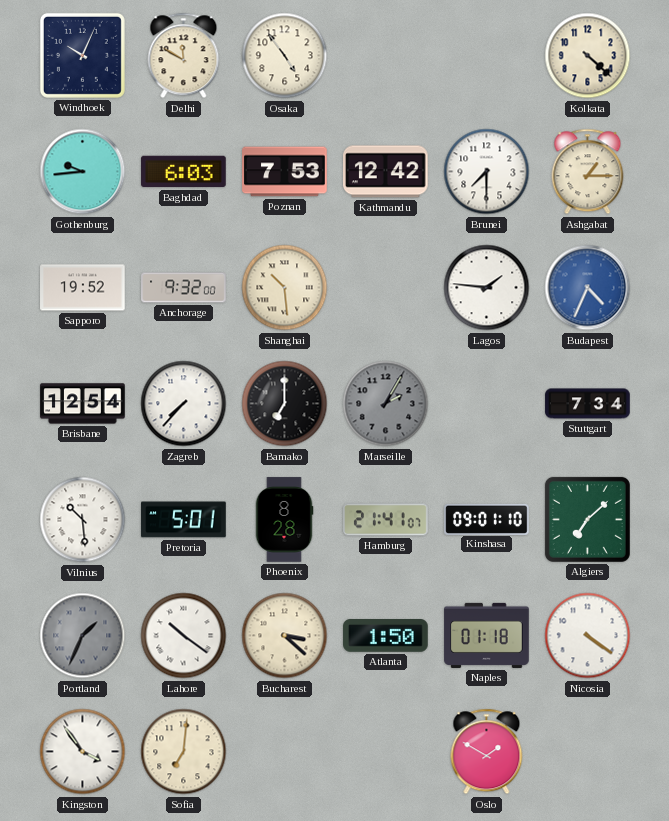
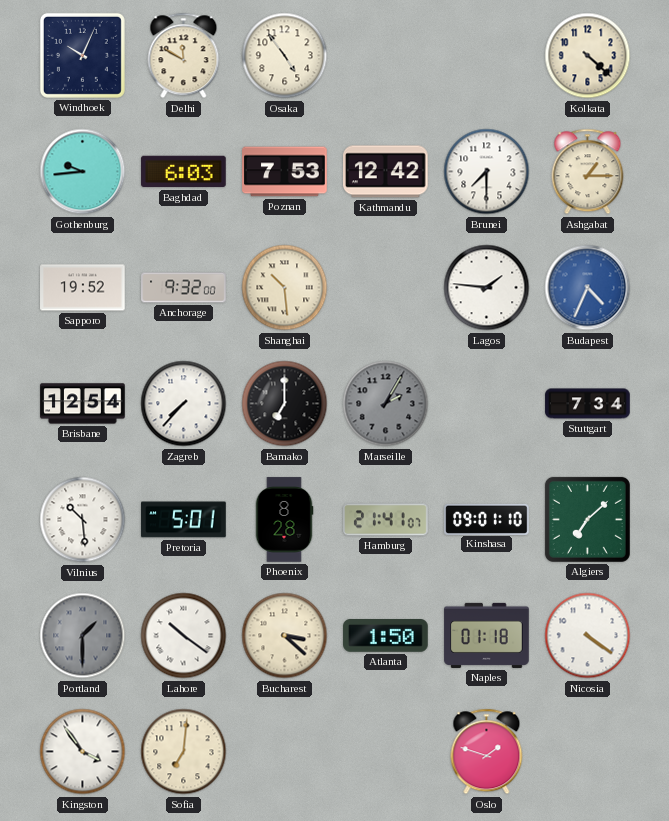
Portland: 1:34 -> 1:30 (83, 636)
Oslo: 1:50 -> 1:48 (487, 752)
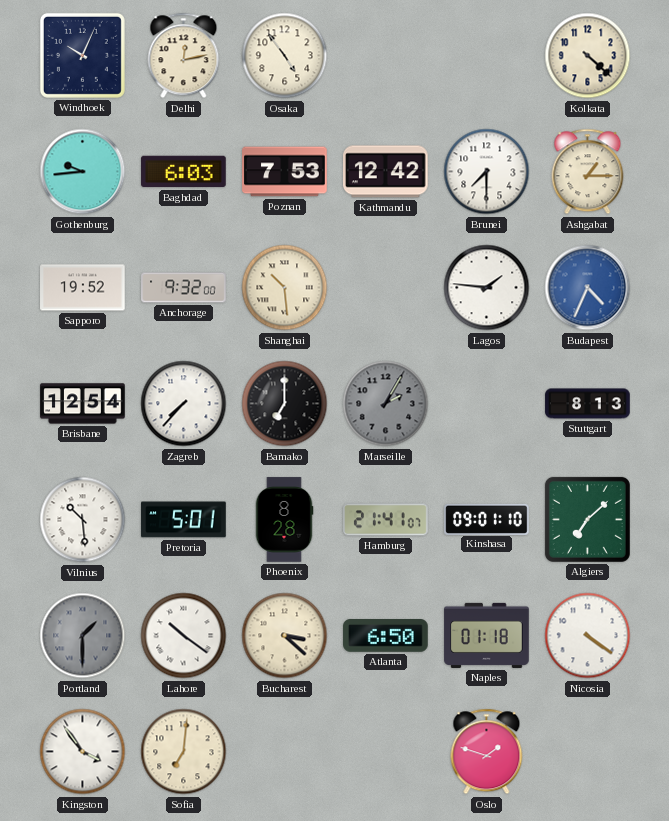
Delhi: 11:50 -> 12:13 (184, 56)
Stuttgart: 7:34 -> 8:13 (588, 404)
Atlanta: 1:50 -> 6:50 (386, 636)
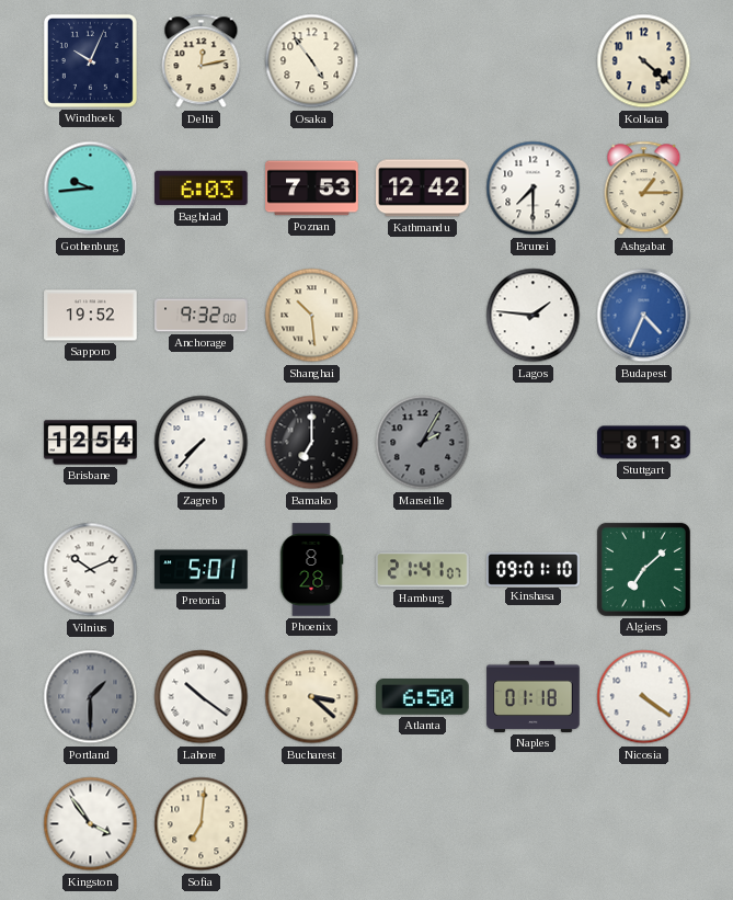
Vilnius: 10:29 -> 10:11 (91, 570)
Oslo: 1:48 -> none (487, 752)
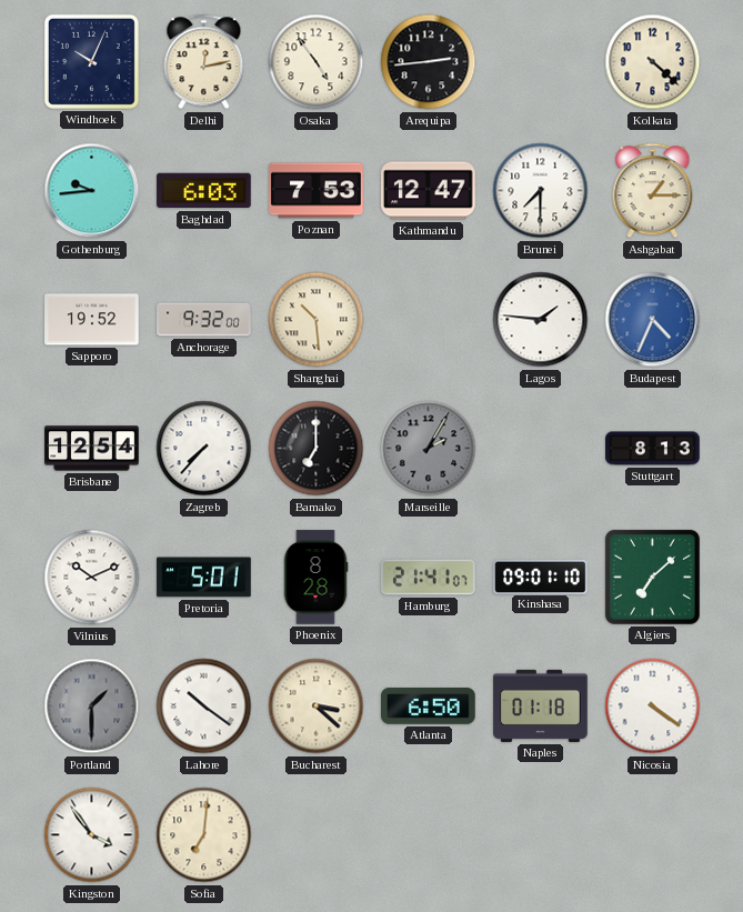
Arequipa: none -> 2:44 (429, 62)
Kathmandu: 12:42 -> 12:47 (429, 191)
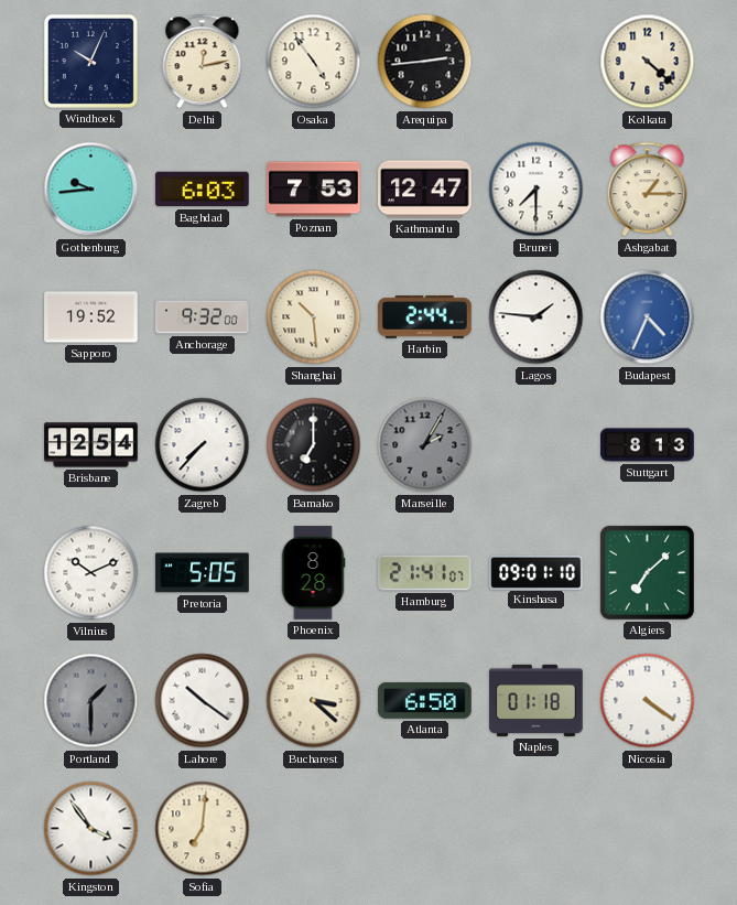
Harbin: none -> 2:44 (425, 317)
Pretoria: 5:01 -> 5:05 (203, 573)
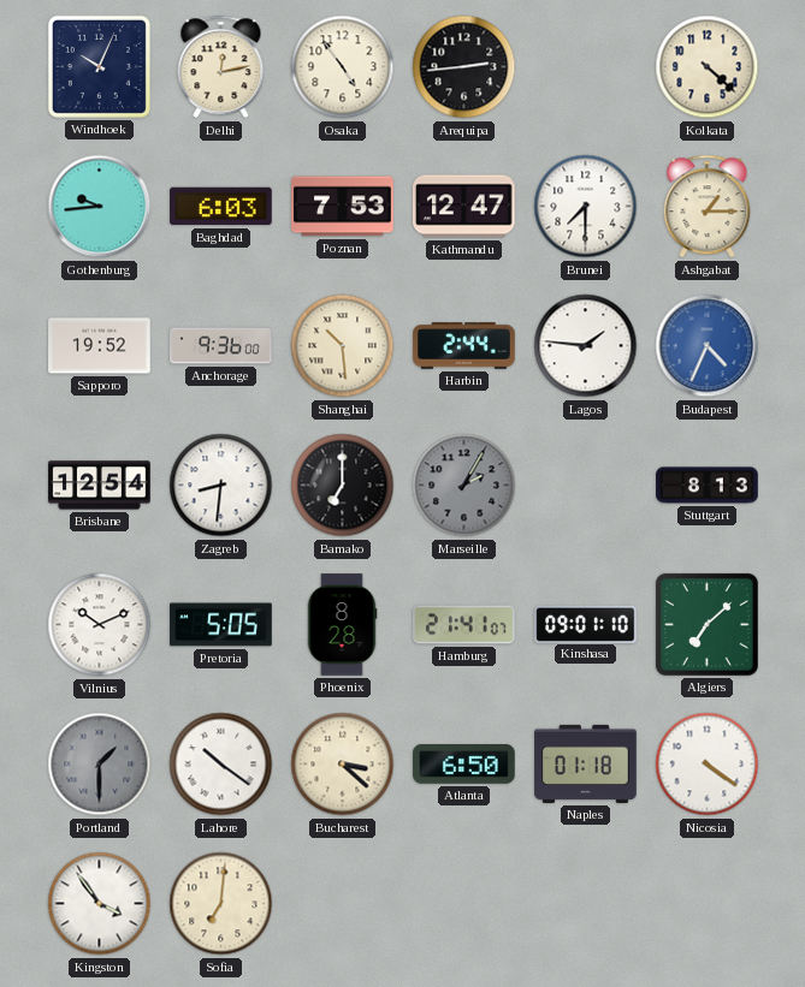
Anchorage: 9:32 -> 9:36 (221, 346)
Zagreb: 7:37 -> 8:31 (221, 486)
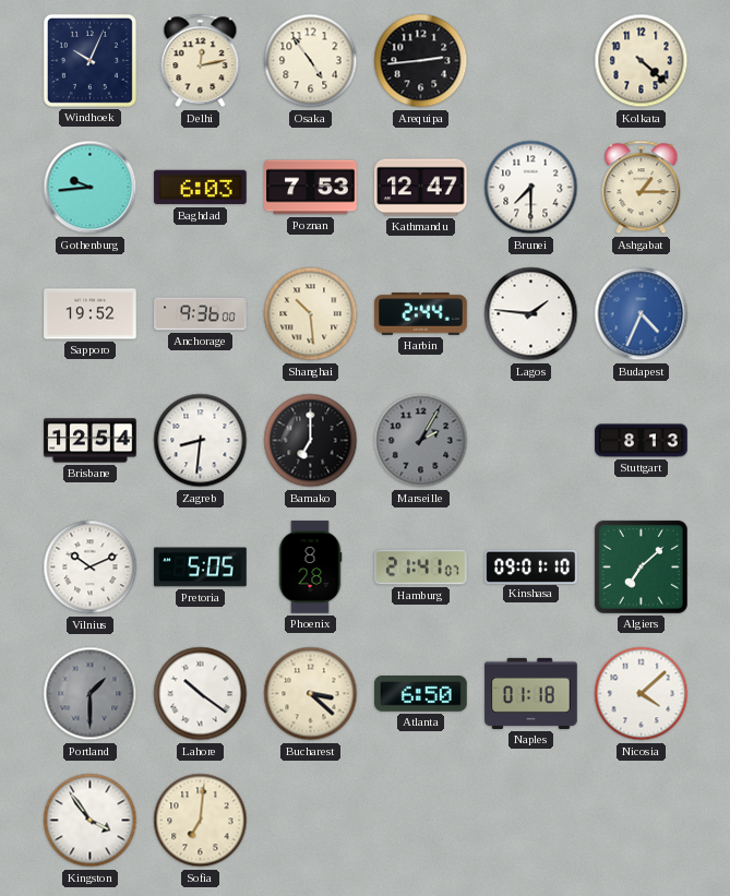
Nicosia: 4:21 -> 4:08 (642, 694)
